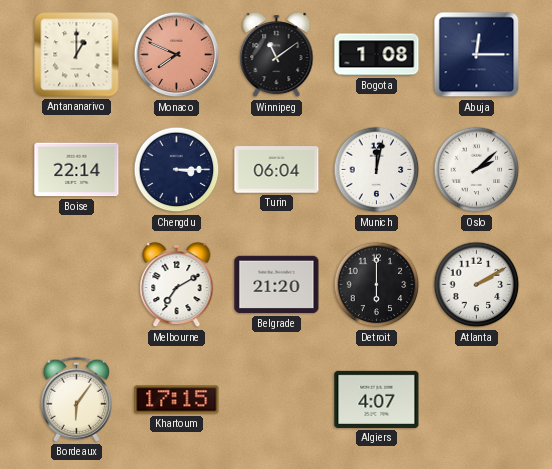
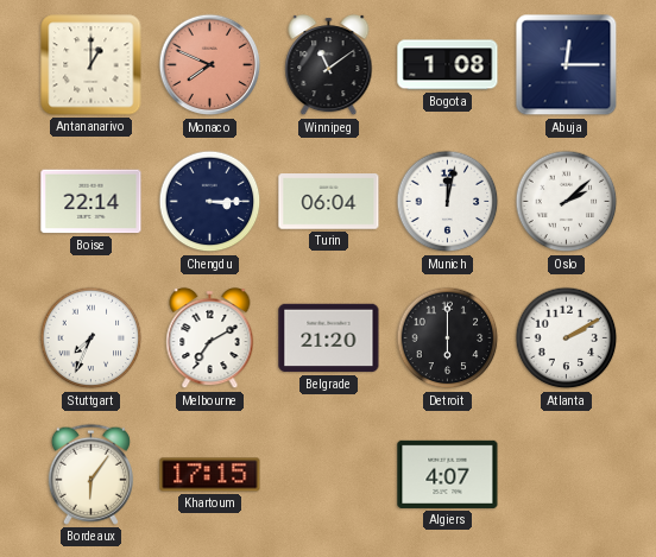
Stuttgart: none -> 7:34 (92, 338)
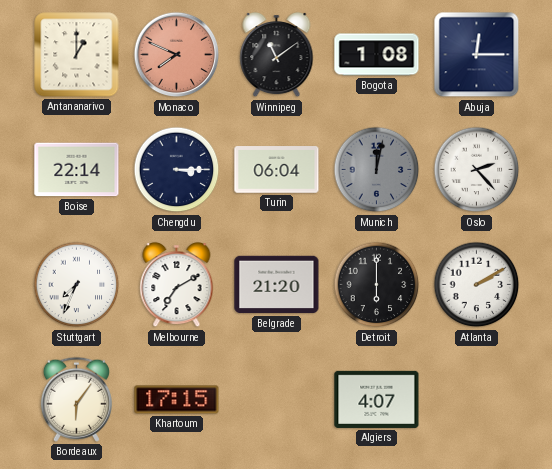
Munich dial: white -> grey (377, 170)
Oslo: 2:08 -> 2:23 (477, 170)
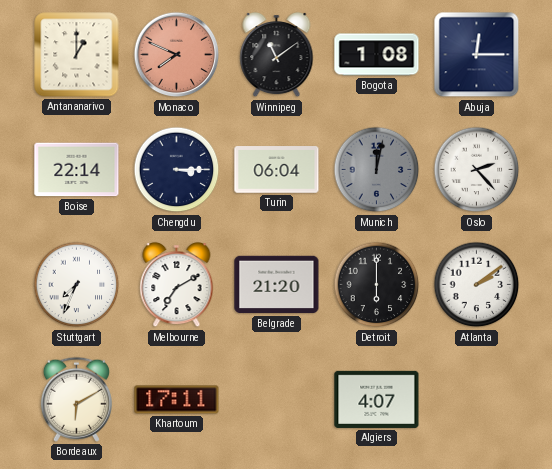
Atlanta: 2:10 -> 2:09 (477, 285)
Bordeaux: 6:06 -> 6:10 (76, 399)
Khartoum: 17:15 -> 17:11 (177, 400)
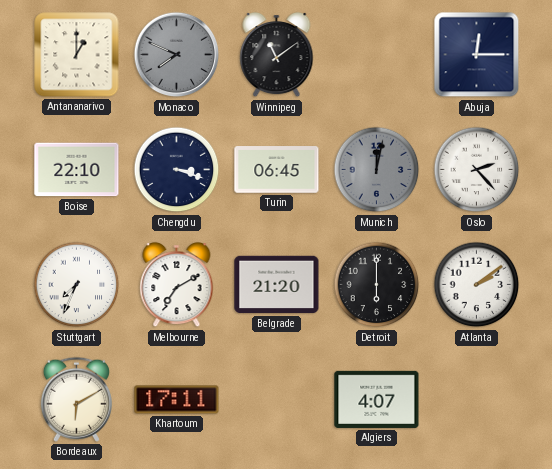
Monaco dial: salmon -> grey (177, 55)
Bogota: 1:08 -> none (377, 55)
Boise: 22:14 -> 22:10 (77, 170)
Chengdu: 3:15 -> 3:18 (177, 170)
Turin: 06:04 -> 06:45 (277, 170)
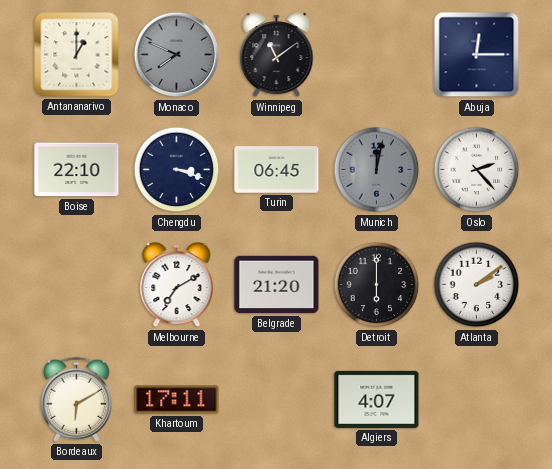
Stuttgart: 7:34 -> none (77, 285)
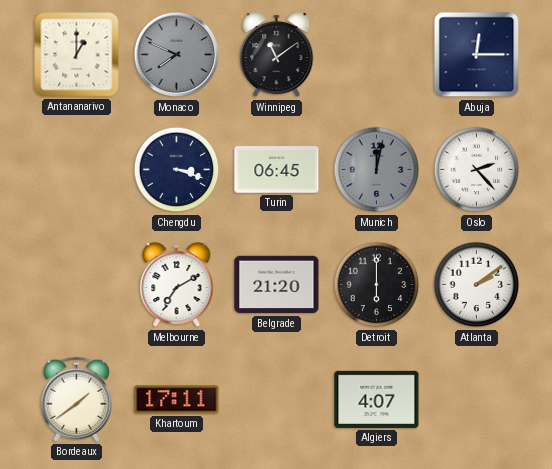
Boise: 22:10 -> none (77, 170)
Bordeaux: 6:10 -> 1:39 (76, 399)
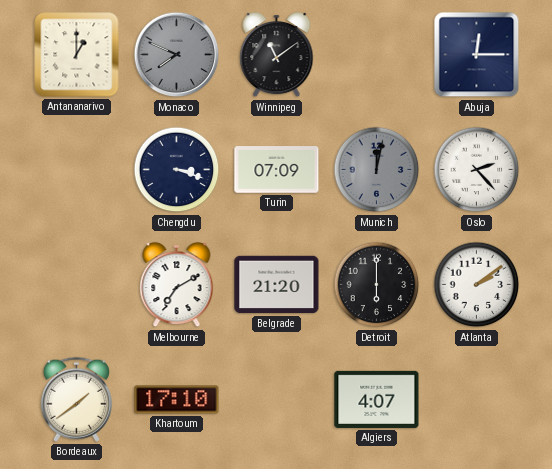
Turin: 06:45 -> 07:09 (277, 170)
Khartoum: 17:11 -> 17:10 (177, 400)
